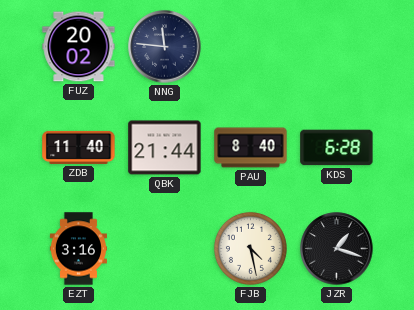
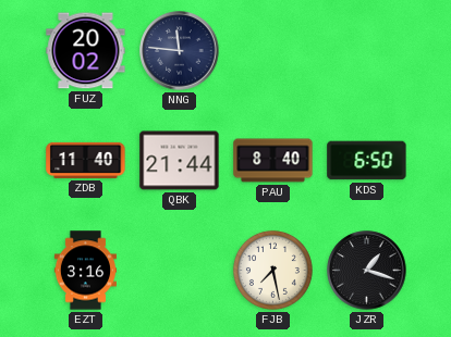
KDS: 6:28 -> 6:50 (367, 161)
FJB: 4:28 -> 7:28 (272, 270)
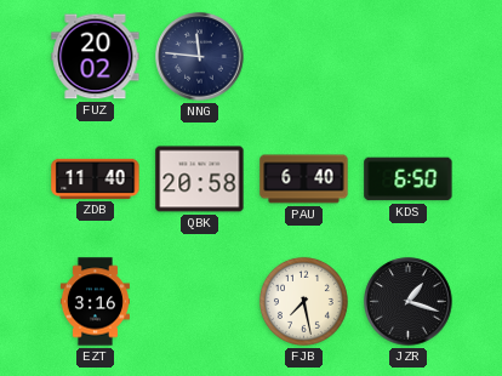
QBK: 21:44 -> 20:58 (200, 180)
PAU: 8:40 -> 6:40 (304, 180)
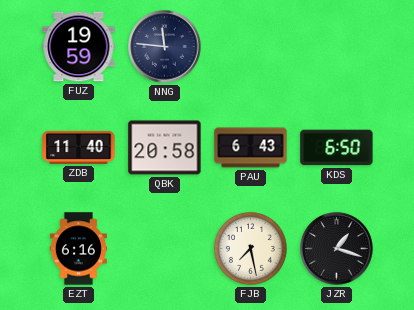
FUZ: 20:02 -> 19:59 (79, 47)
PAU: 6:40 -> 6:43 (251, 148)
EZT: 3:16 -> 6:16 (78, 249)
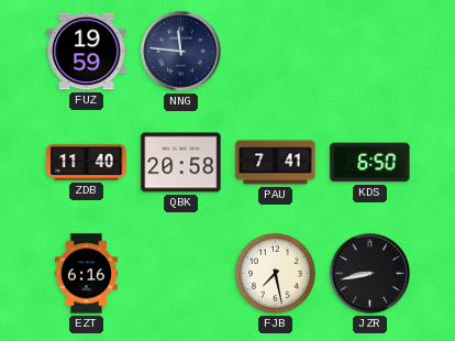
PAU: 6:43 -> 7:41 (276, 163)
JZR: 1:18 -> 8:43 (370, 274)
